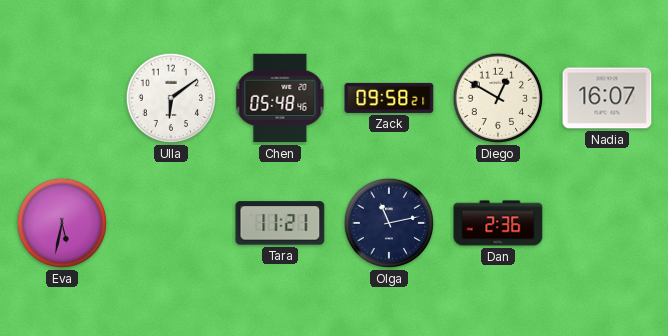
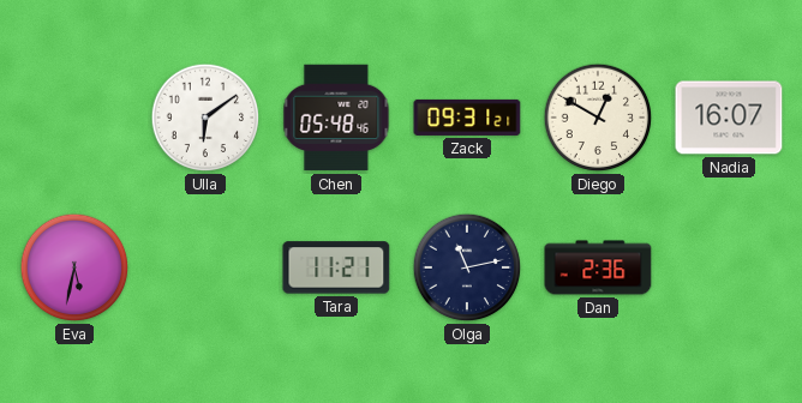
Zack: 09:58 -> 09:31 (467, 118)
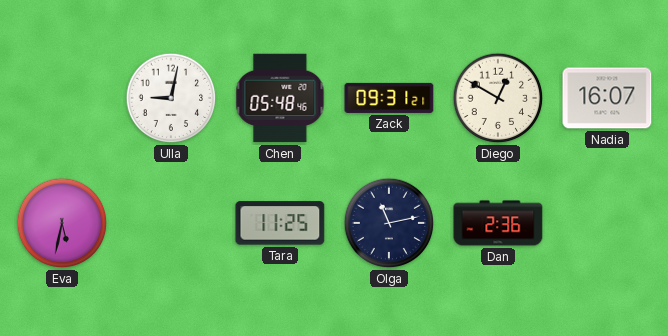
Ulla: 6:09 -> 9:02 (171, 98)
Tara: 11:21 -> 11:25 (280, 223)
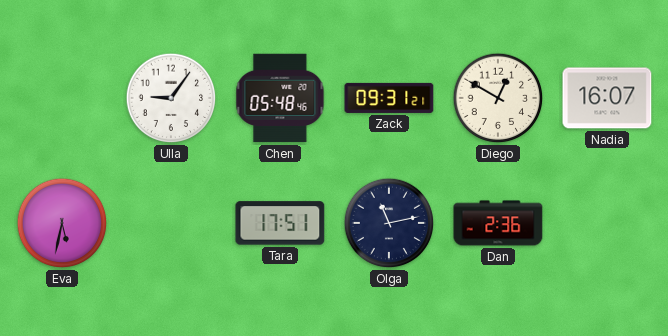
Ulla: 9:02 -> 9:06 (171, 98)
Tara: 11:25 -> 17:51 (280, 223)
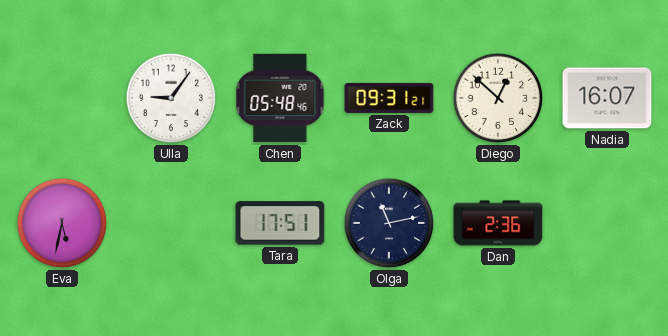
Diego: 12:50 -> 12:52 (498, 98)
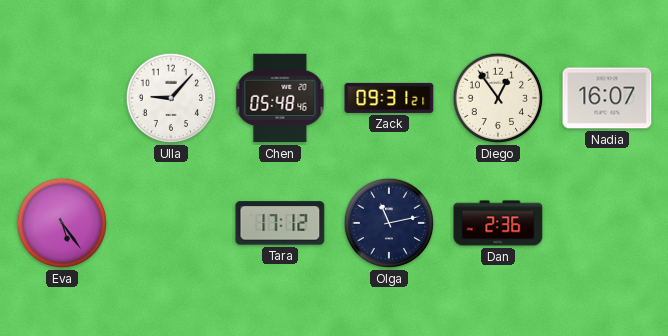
Ulla: 9:06 -> 9:07 (171, 98)
Diego: 12:52 -> 12:54 (498, 98)
Eva: 5:32 -> 5:24 (62, 223)
Tara: 17:51 -> 17:12 (280, 223)
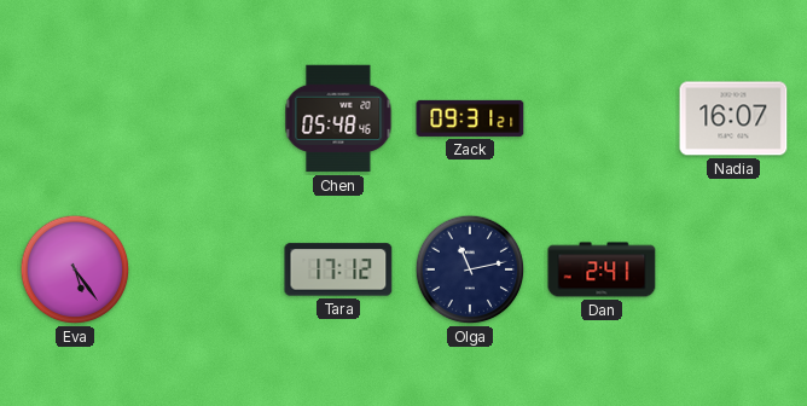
Ulla: 9:07 -> none (171, 98)
Diego: 12:54 -> none (498, 98)
Dan: 2:36 -> 2:41 (602, 269)
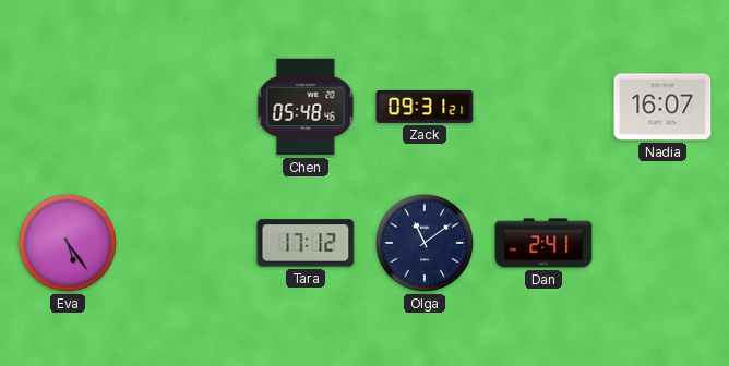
Olga: 11:13 -> 11:09 (425, 243)
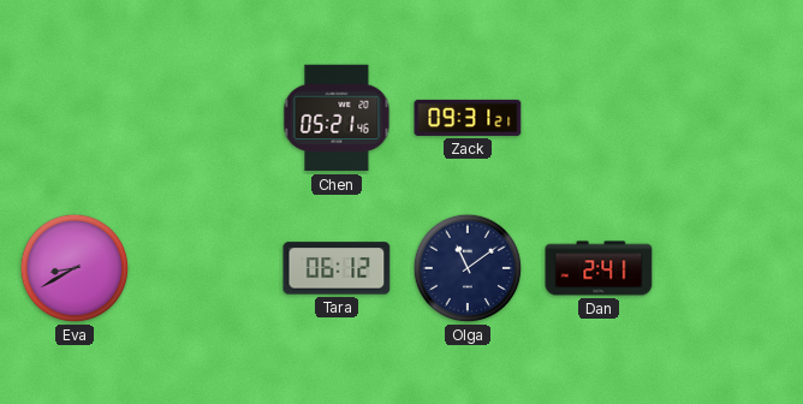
Chen: 05:48 -> 05:21 (337, 118)
Nadia: 16:07 -> none (662, 107)
Eva: 5:24 -> 8:40 (75, 268)
Tara: 17:12 -> 06:12 (337, 268)
